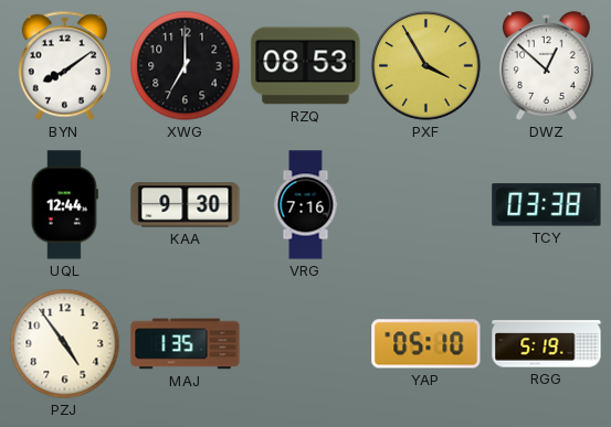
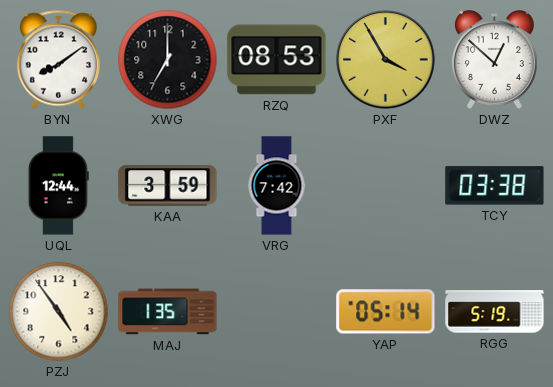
KAA: 9:30 -> 3:59 (168, 186)
VRG: 7:16 -> 7:42 (277, 186)
YAP: 05:10 -> 05:14 (386, 312)
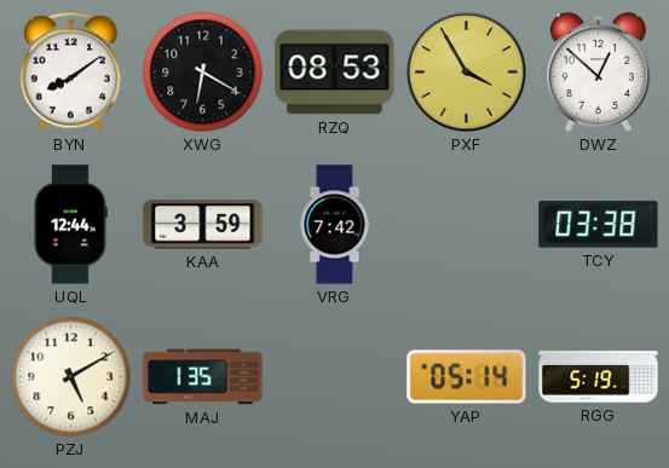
XWG: 7:00 -> 6:20 (203, 73)
PZJ: 4:54 -> 5:10 (71, 377)
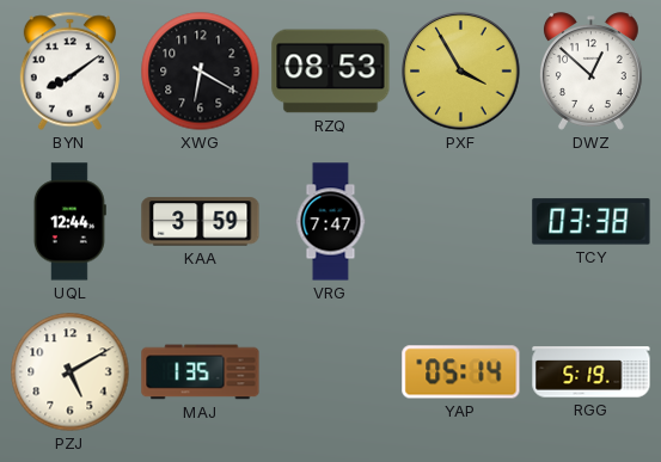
VRG: 7:42 -> 7:47 (331, 222)
